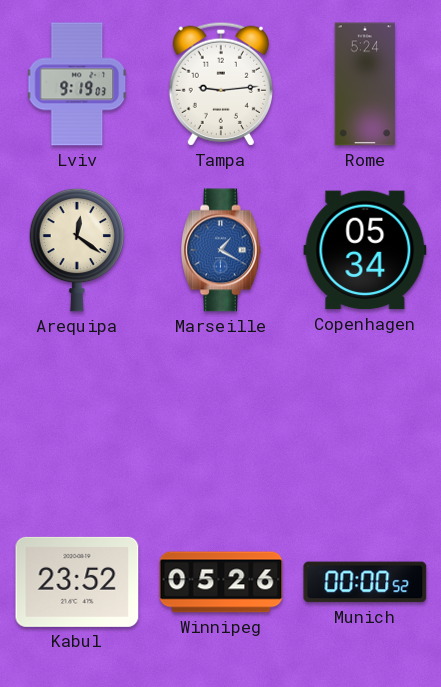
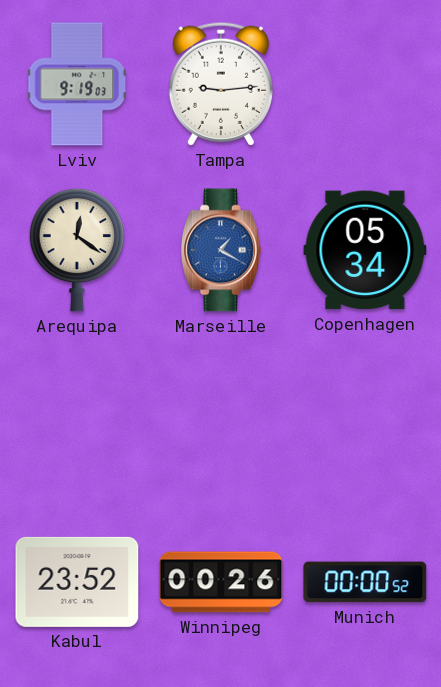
Rome: 5:24 -> none (365, 84)
Winnipeg: 05:26 -> 00:26 (221, 582)
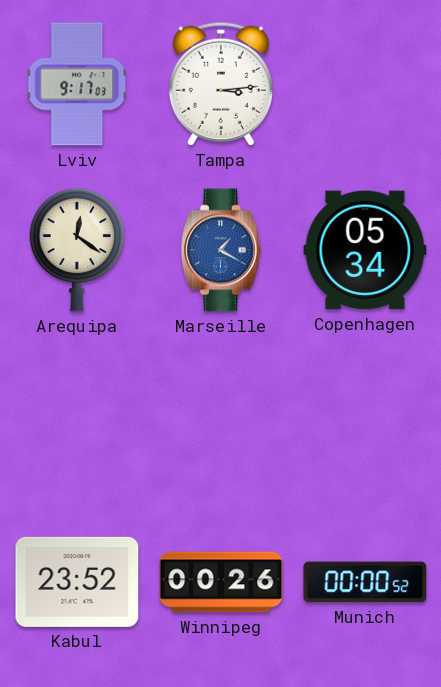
Lviv: 9:19 -> 9:17 (78, 84)
Tampa: 9:14 -> 3:14 (221, 84)
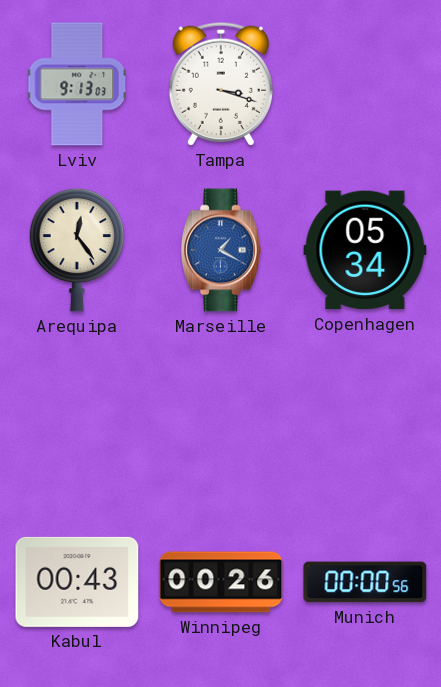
Lviv: 9:17 -> 9:13 (78, 84)
Tampa: 3:14 -> 3:18 (221, 84)
Arequipa: 12:21 -> 12:24 (77, 250)
Kabul: 23:52 -> 00:43 (77, 582)
Munich: 00:00:52 -> 00:00:56 (365, 582)
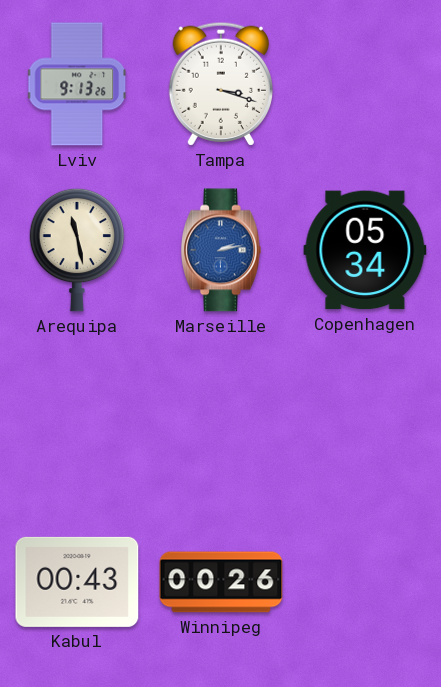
Lviv: 9:13:03 -> 9:13:26 (78, 84)
Arequipa: 12:24 -> 11:28 (77, 250)
Marseille: 1:20 -> 2:13 (221, 250)
Munich: 00:00 -> none (365, 582)
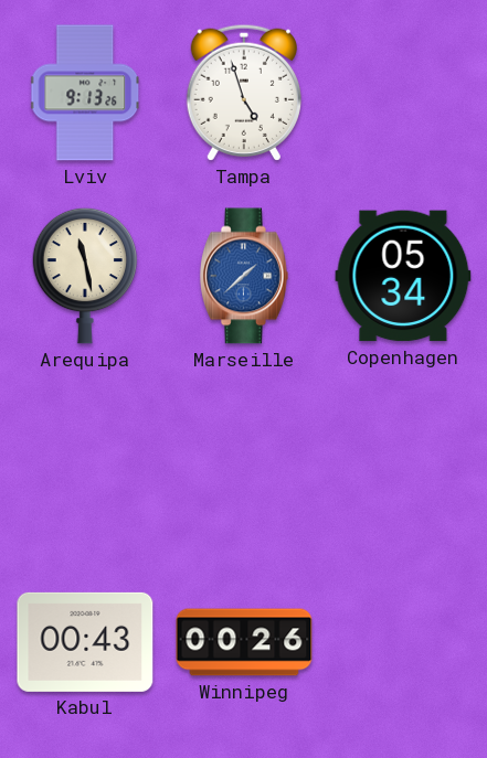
Tampa: 3:18 -> 4:57 (244, 93)
Marseille: 2:13 -> 1:38 (244, 276)
